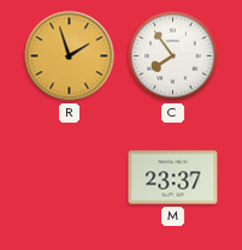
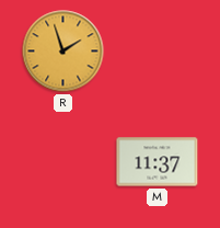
C: 7:54 -> none (173, 56)
M: 23:37 -> 11:37 (158, 162)
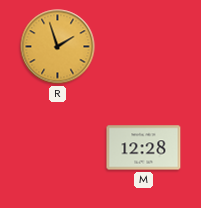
M: 11:37 -> 12:28 (144, 148)
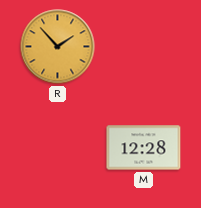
R: 1:57 -> 1:53 (58, 47)
